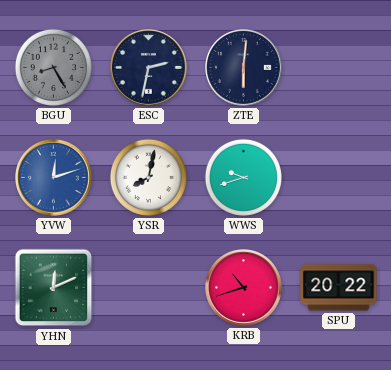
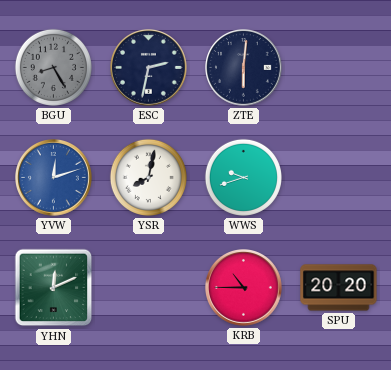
KRB: 10:42 -> 10:45 (244, 288)
SPU: 20:22 -> 20:20 (339, 288)
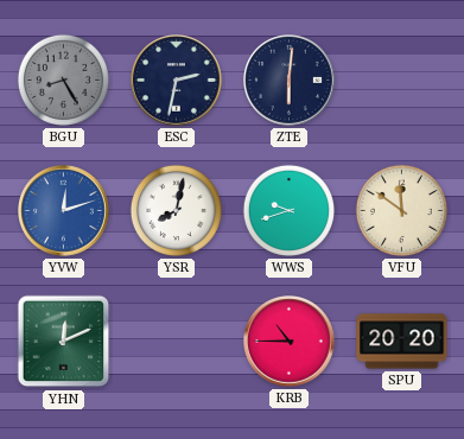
VFU: none -> 11:51 (401, 210)
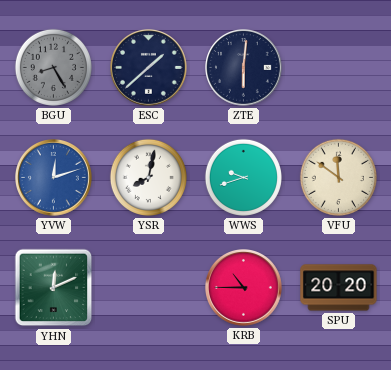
ESC: 2:32 -> 1:38 (149, 68)
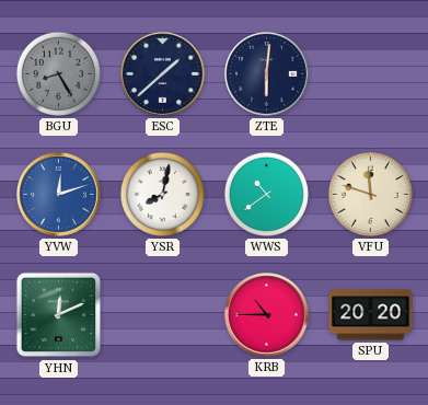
WWS: 9:42 -> 10:39 (266, 194)
VFU: 11:51 -> 11:48 (370, 194)
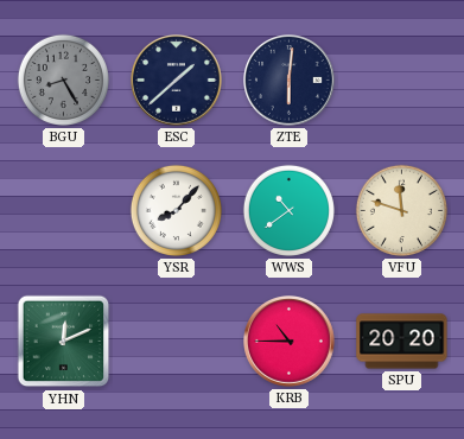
YVW: 12:12 -> none (59, 195)
YSR: 8:02 -> 8:07 (176, 210)
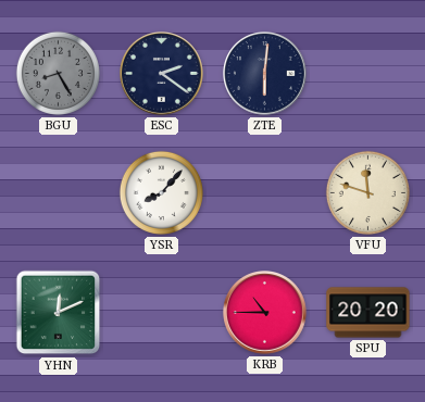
ESC: 1:38 -> 2:21 (162, 74)
WWS: 10:39 -> none (288, 210)
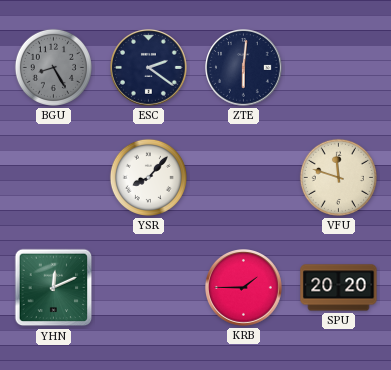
KRB: 10:45 -> 1:45 (244, 288)
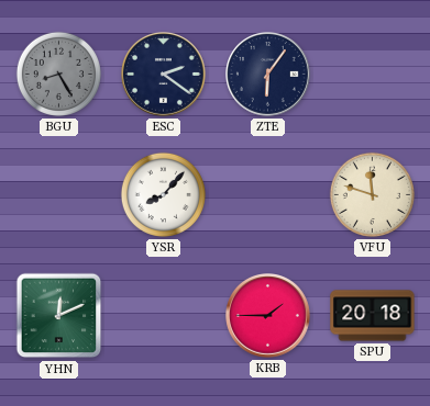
ZTE: 6:01 -> 6:06 (268, 75)
SPU: 20:20 -> 20:18 (373, 316)
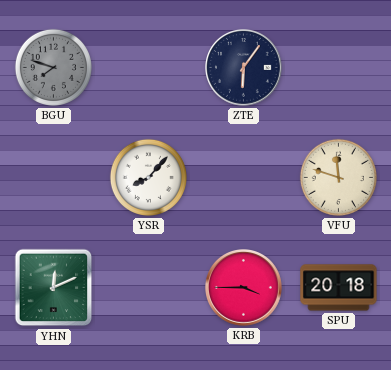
BGU: 8:25 -> 7:48 (53, 67)
ESC: 2:21 -> none (164, 75)
KRB: 1:45 -> 3:45 (244, 288)
